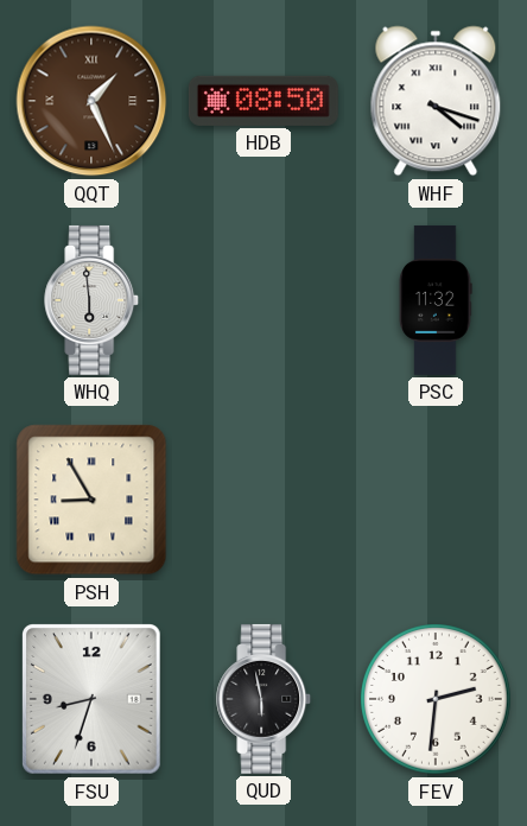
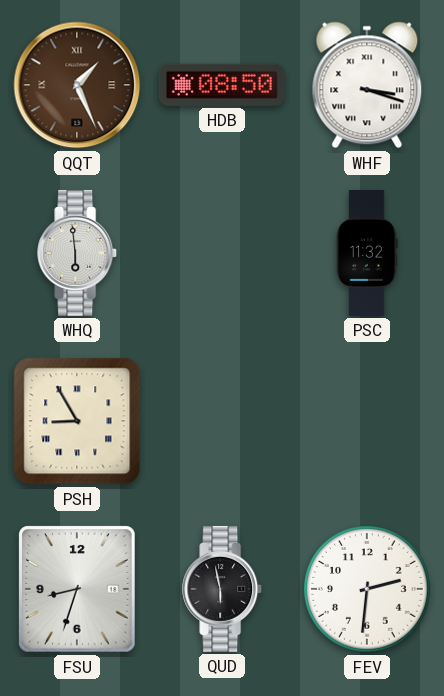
WHF: 4:18 -> 3:18 (367, 85)
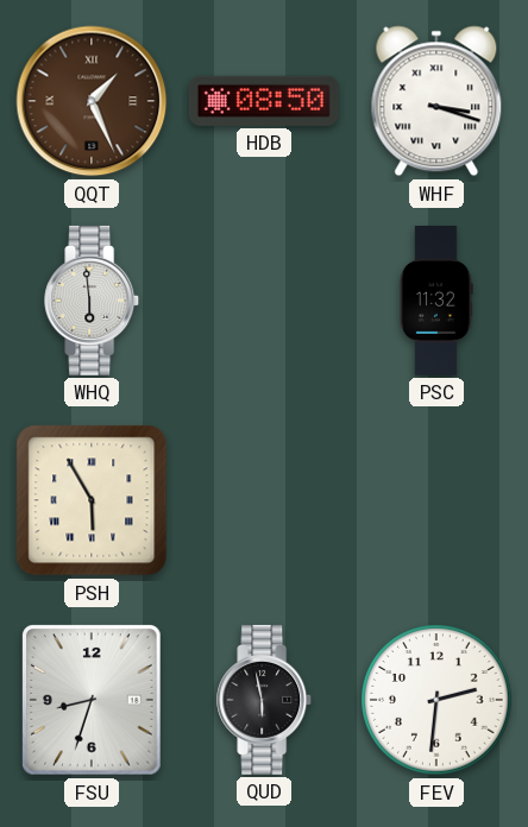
PSH: 8:55 -> 5:55 (92, 500)
